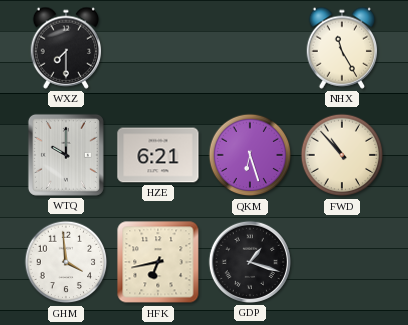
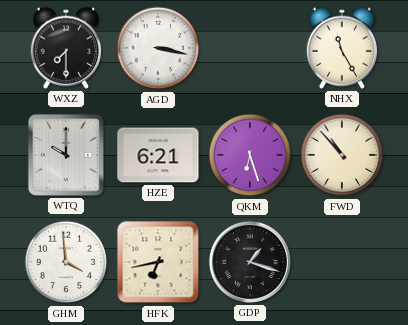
AGD: none -> 3:17 (158, 48)
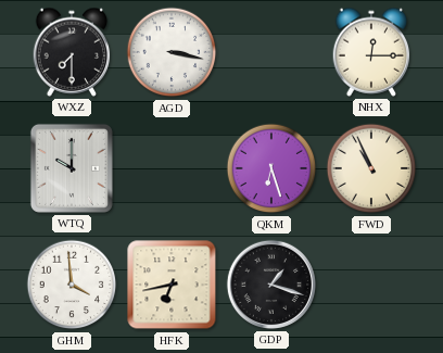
NHX: 11:25 -> 12:15 (371, 52)
HZE: 6:21 -> none (158, 155)
FWD: 10:53 -> 10:56 (371, 168)
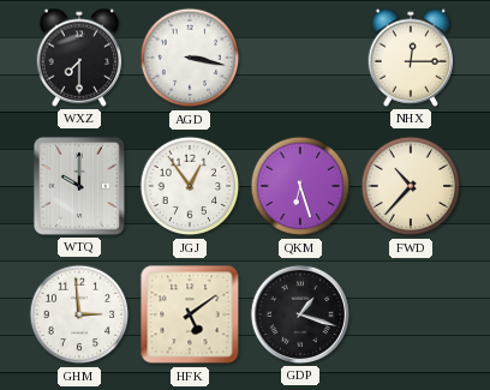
JGJ: none -> 12:54 (190, 186)
FWD: 10:56 -> 10:37 (411, 186)
GHM: 3:59 -> 2:59 (79, 314)
HFK: 6:43 -> 5:09 (190, 314)
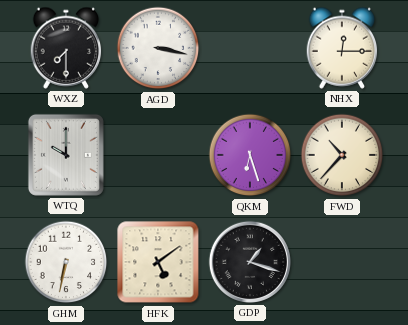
JGJ: 12:54 -> none (190, 186)
GHM: 2:59 -> 6:32 (66, 262)
